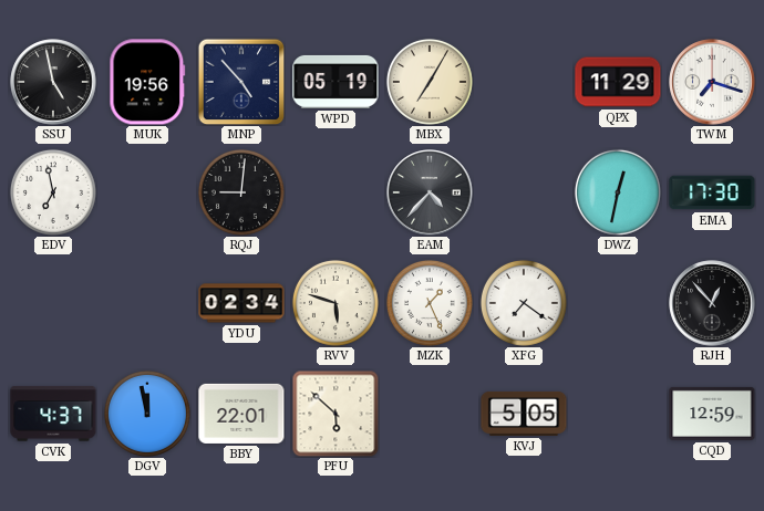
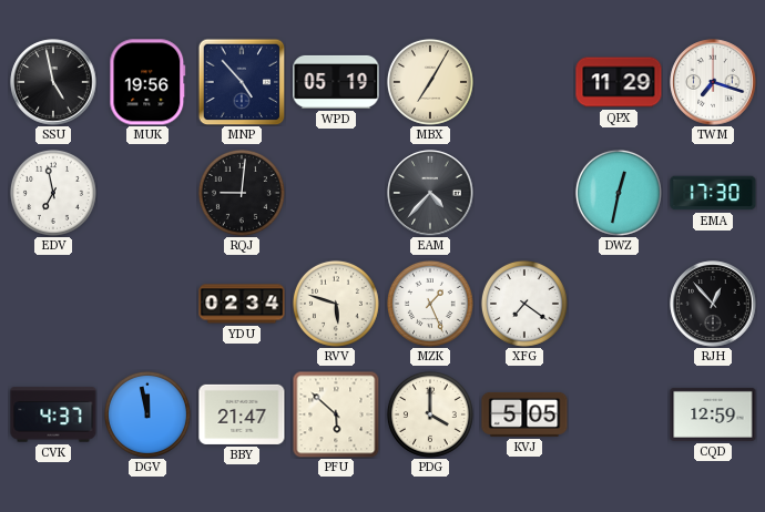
BBY: 22:01 -> 21:47 (242, 414)
PDG: none -> 4:00 (430, 414)
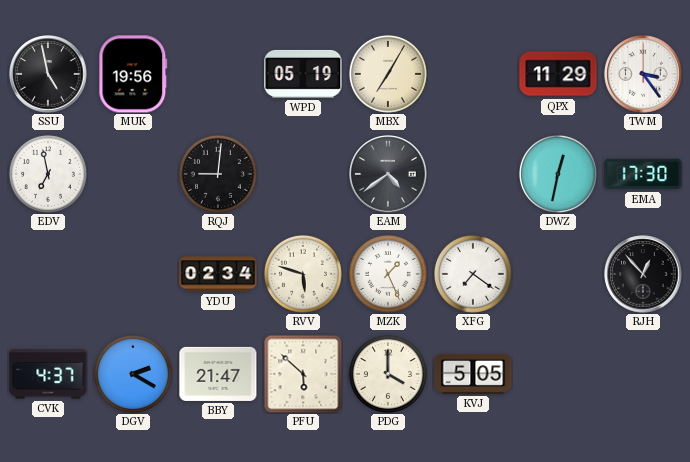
MNP: 4:53 -> none (242, 82)
TWM: 7:18 -> 3:24 (643, 74)
EAM: 4:37 -> 4:39 (388, 174)
DGV: 11:58 -> 2:20 (133, 374)
CQD: 12:59 -> none (713, 414)
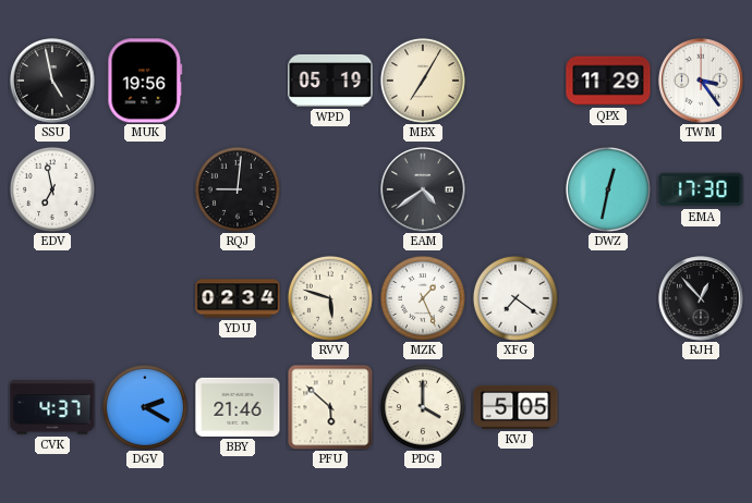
BBY: 21:47 -> 21:46 (238, 407)
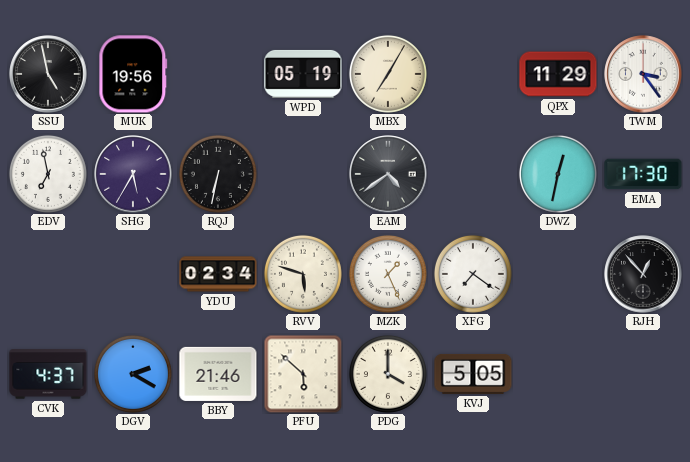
SHG: none -> 5:35 (133, 174)
RQJ: 9:01 -> 6:32 (218, 174)
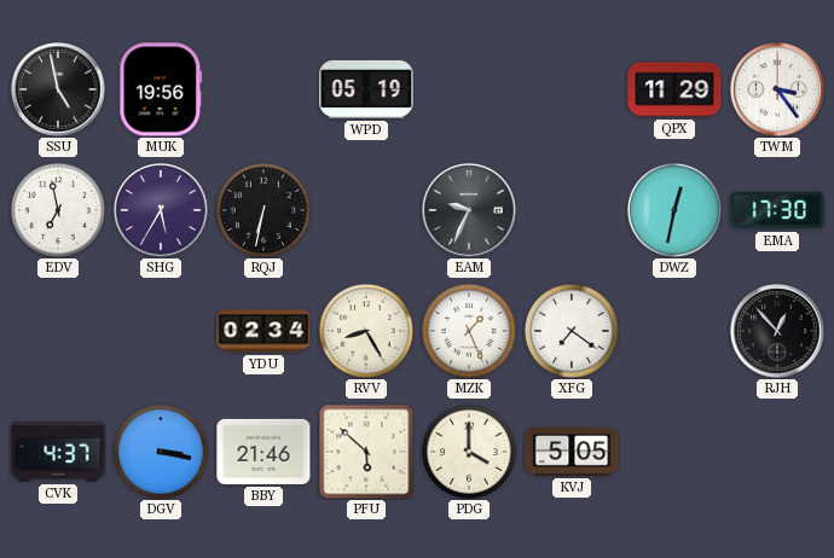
MBX: 7:05 -> none (388, 74)
EAM: 4:39 -> 9:34 (469, 210)
RVV: 5:48 -> 8:25 (366, 331)
DGV: 2:20 -> 3:17 (161, 452)
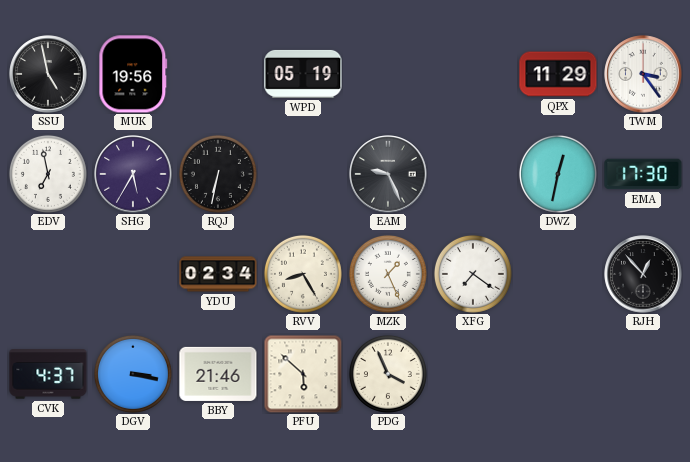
EAM: 9:34 -> 9:26 (388, 174)
PDG: 4:00 -> 3:56 (388, 374)
KVJ: 5:05 -> none (572, 452)
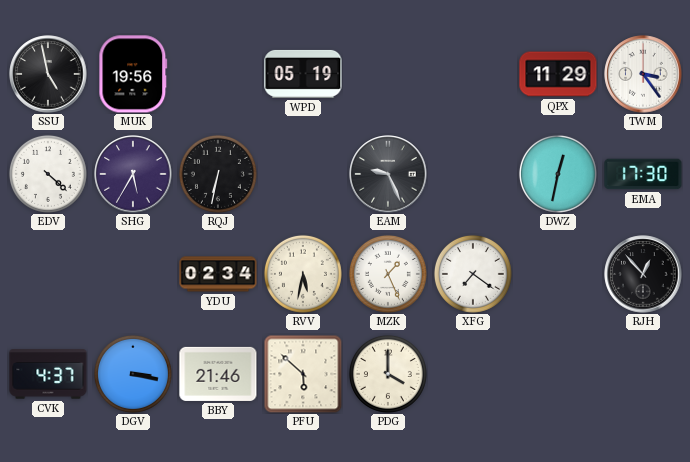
EDV: 6:58 -> 4:22 (48, 174)
RVV: 8:25 -> 5:32 (303, 274)
PDG: 3:56 -> 4:00 (388, 374)
